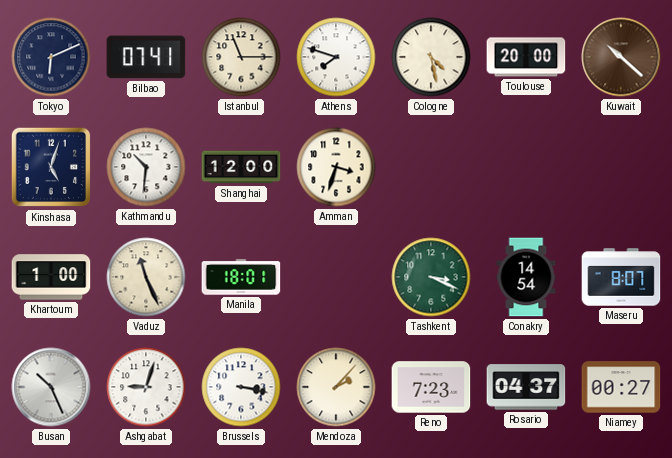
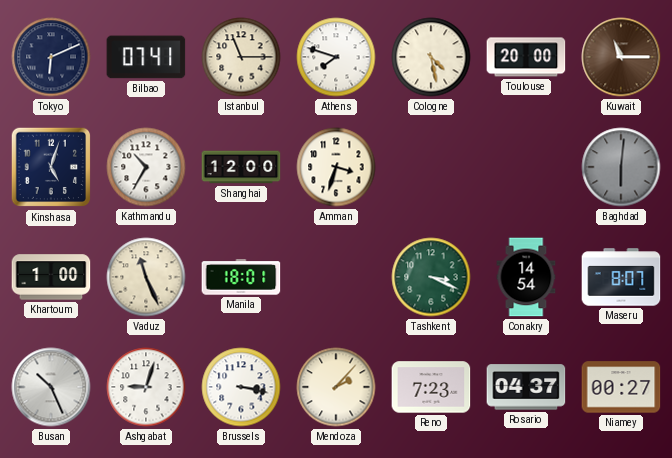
Kuwait: 10:22 -> 11:15 (621, 57)
Kathmandu: 10:31 -> 10:35 (146, 167)
Baghdad: none -> 6:01 (621, 167)
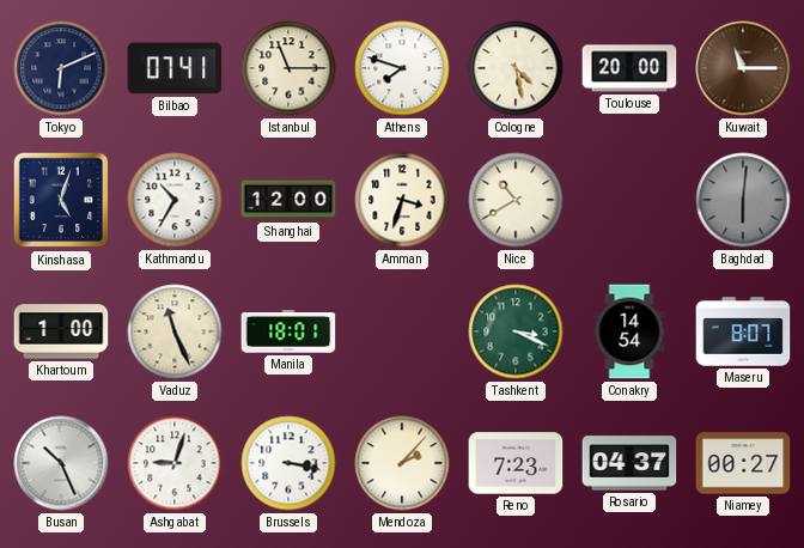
Nice: none -> 10:40 (516, 200)
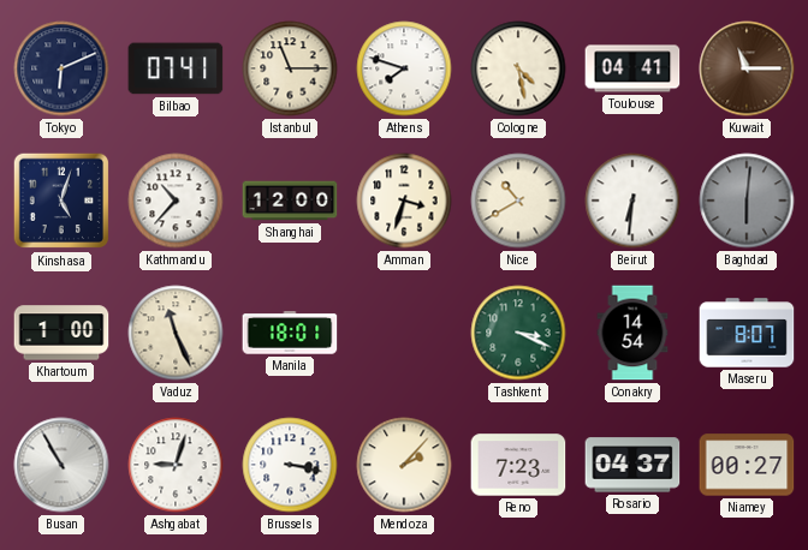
Toulouse: 20:00 -> 04:41 (632, 68)
Kathmandu: 10:35 -> 10:37 (176, 201)
Beirut: none -> 6:31 (632, 201)
Busan: 10:26 -> 10:55 (61, 465)
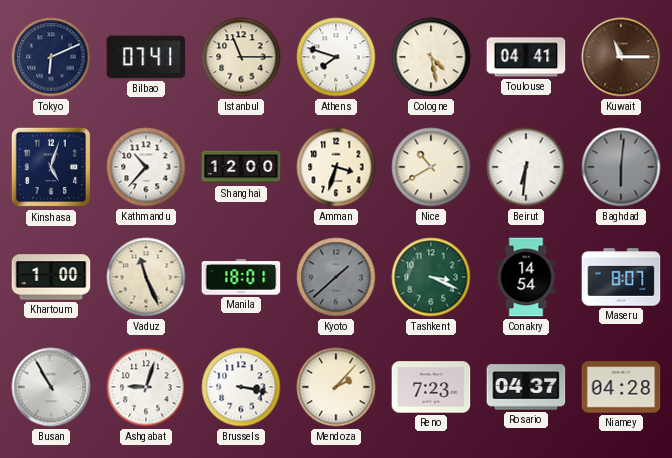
Kyoto: none -> 1:38 (336, 277)
Niamey: 00:27 -> 04:28 (621, 387)
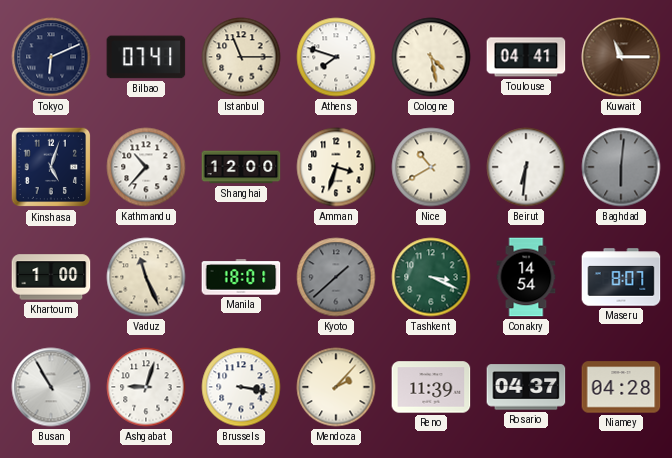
Reno: 7:23 -> 11:39 (431, 387)
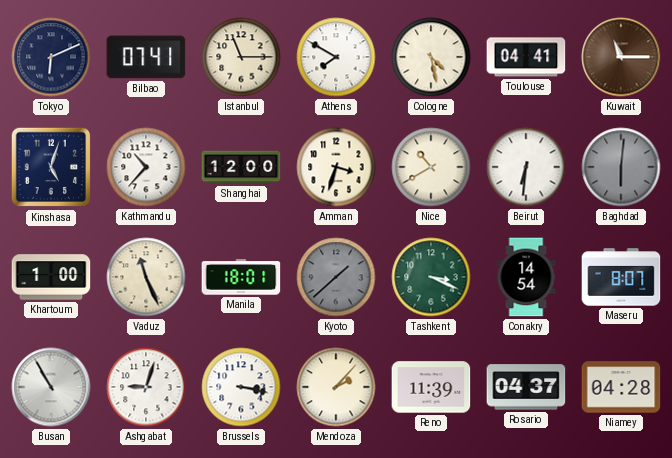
Athens: 7:48 -> 7:50 (336, 57)
